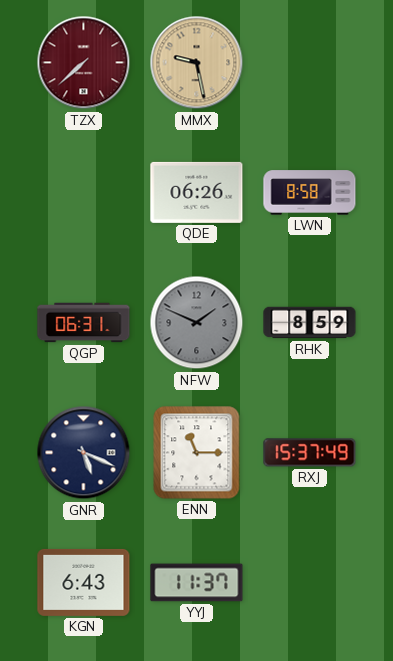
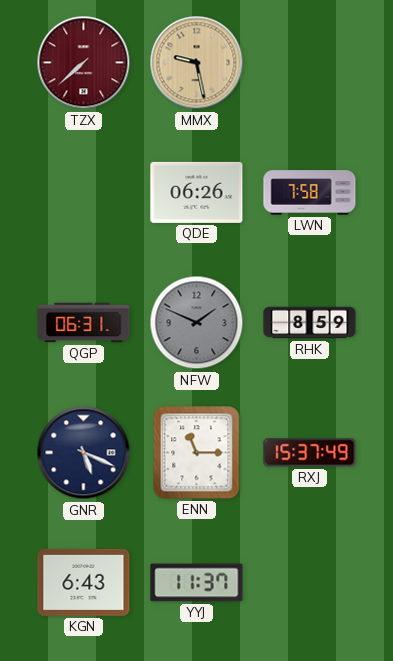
LWN: 8:58 -> 7:58 (310, 193)
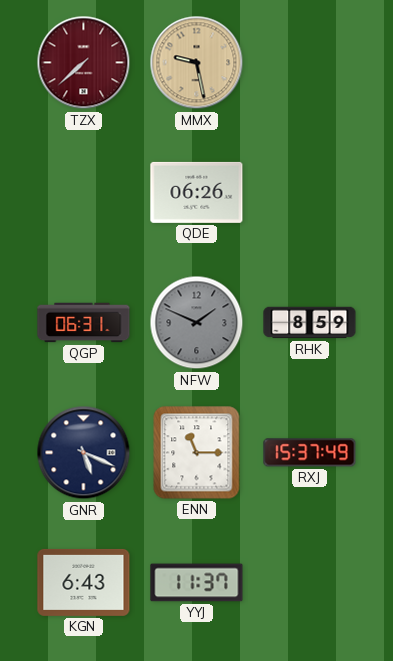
LWN: 7:58 -> none (310, 193)
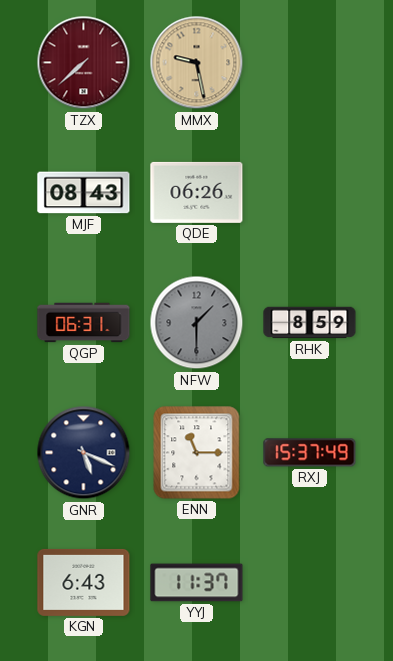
MJF: none -> 08:43 (84, 193)
NFW: 1:49 -> 1:30 (197, 323)
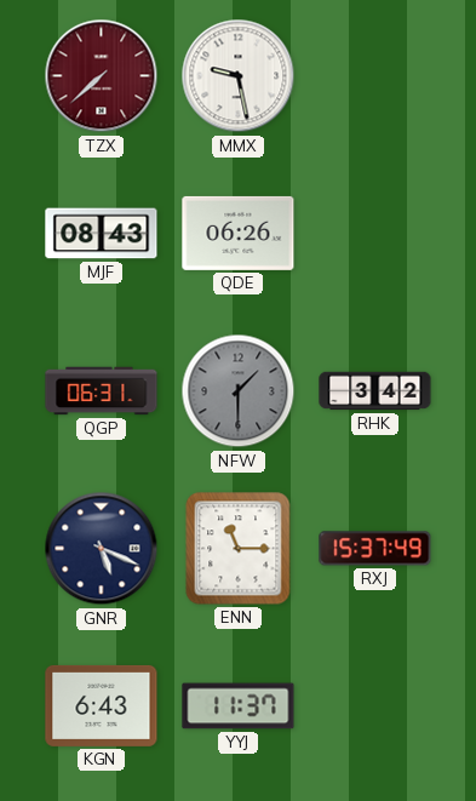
MMX dial: champagne -> white (239, 76)
RHK: 8:59 -> 3:42 (375, 391)
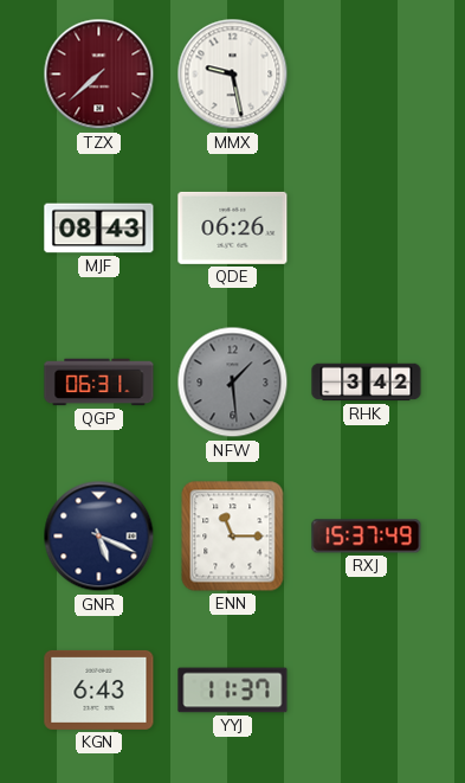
NFW: 1:30 -> 1:29 (233, 383)
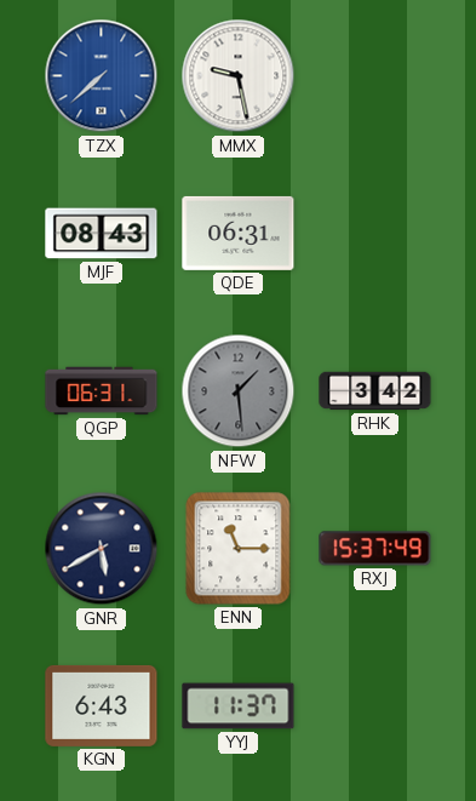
TZX dial: burgundy -> blue (102, 76)
QDE: 06:26 -> 06:31 (239, 233)
GNR: 5:19 -> 5:40 (102, 549)
